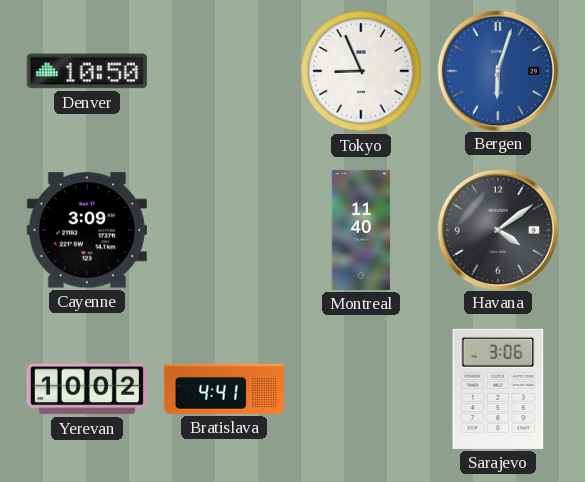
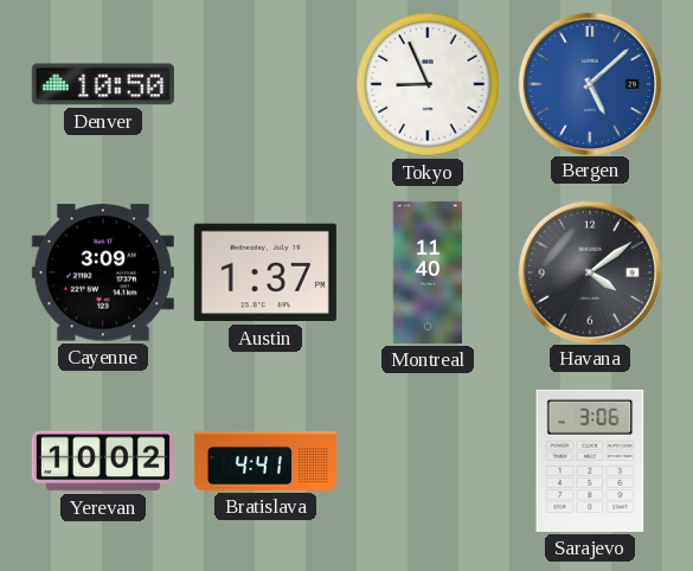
Bergen: 6:03 -> 5:08 (589, 83)
Austin: none -> 1:37 (265, 272)
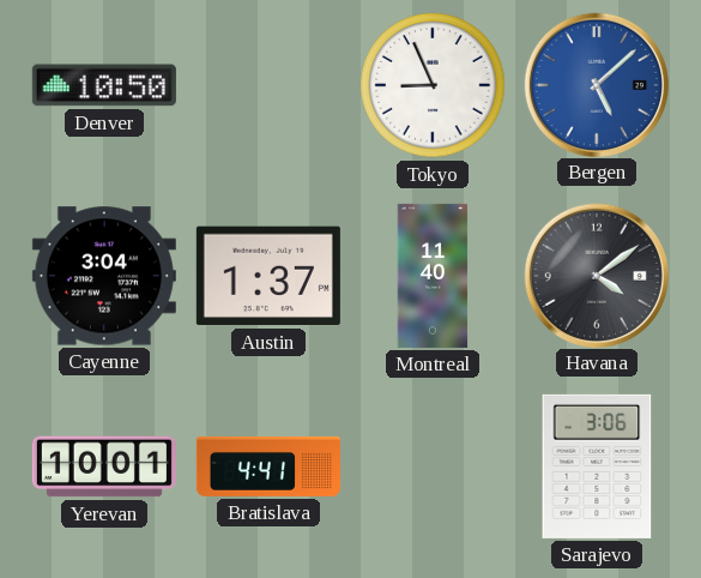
Cayenne: 3:09 -> 3:04 (104, 276)
Yerevan: 10:02 -> 10:01 (104, 466)
